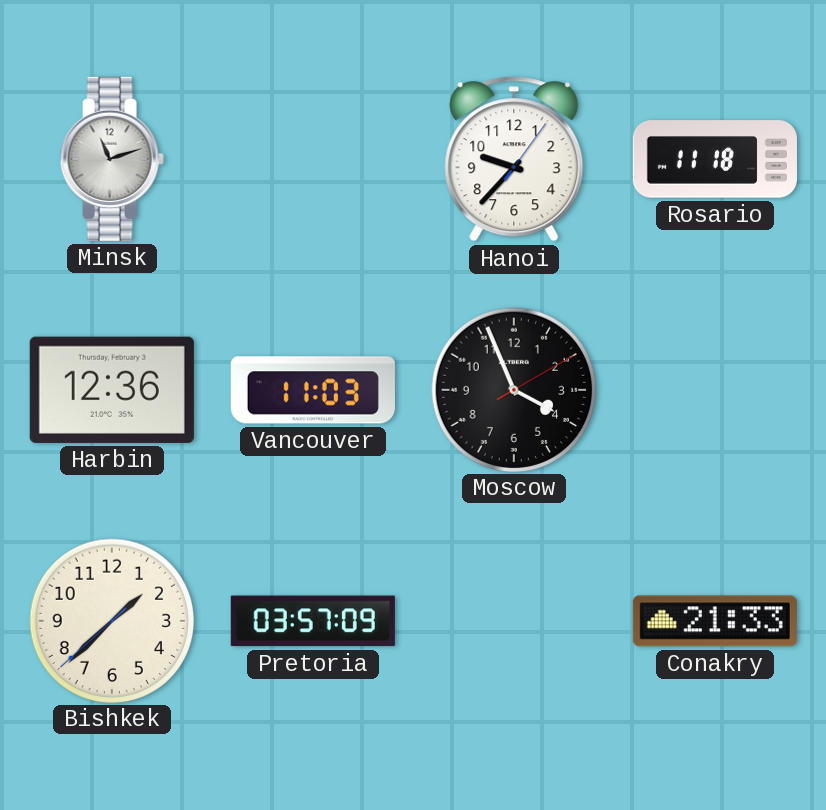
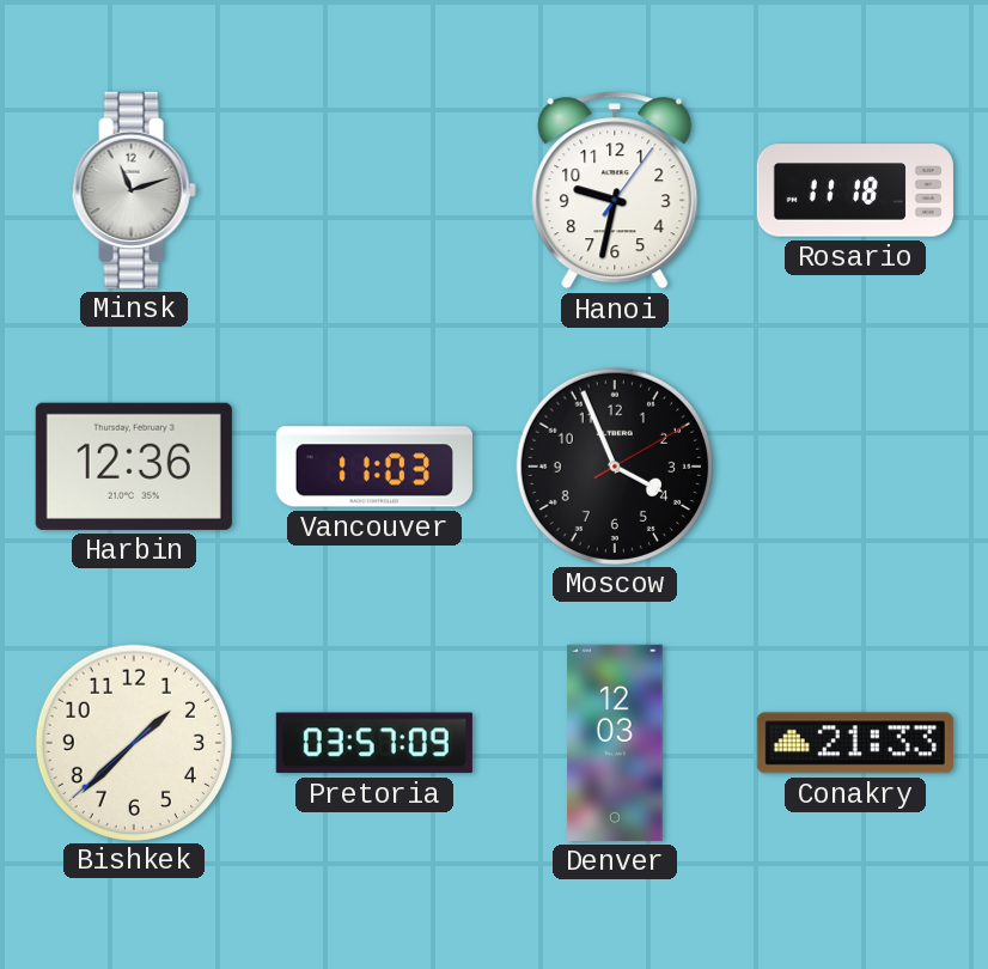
Hanoi: 9:37 -> 9:32 (615, 190)
Denver: none -> 12:03 (615, 743)
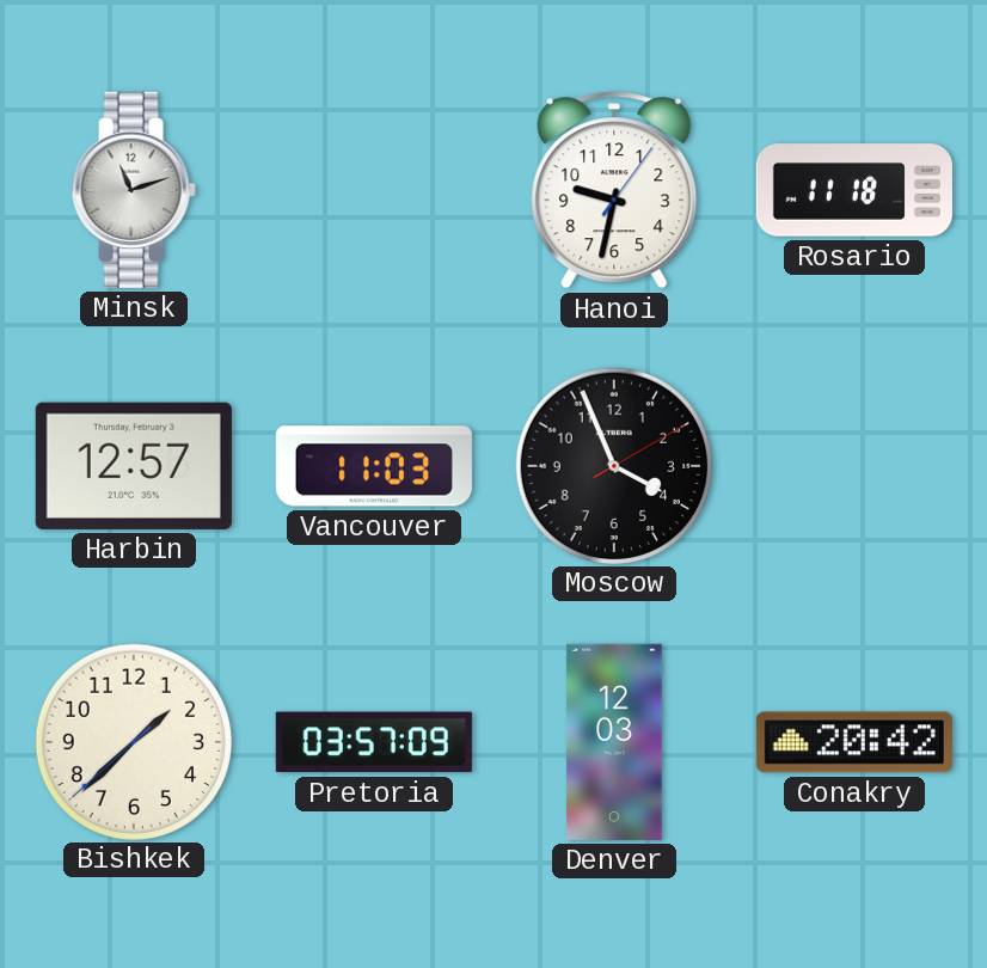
Harbin: 12:36 -> 12:57 (134, 466)
Conakry: 21:33 -> 20:42 (854, 742)
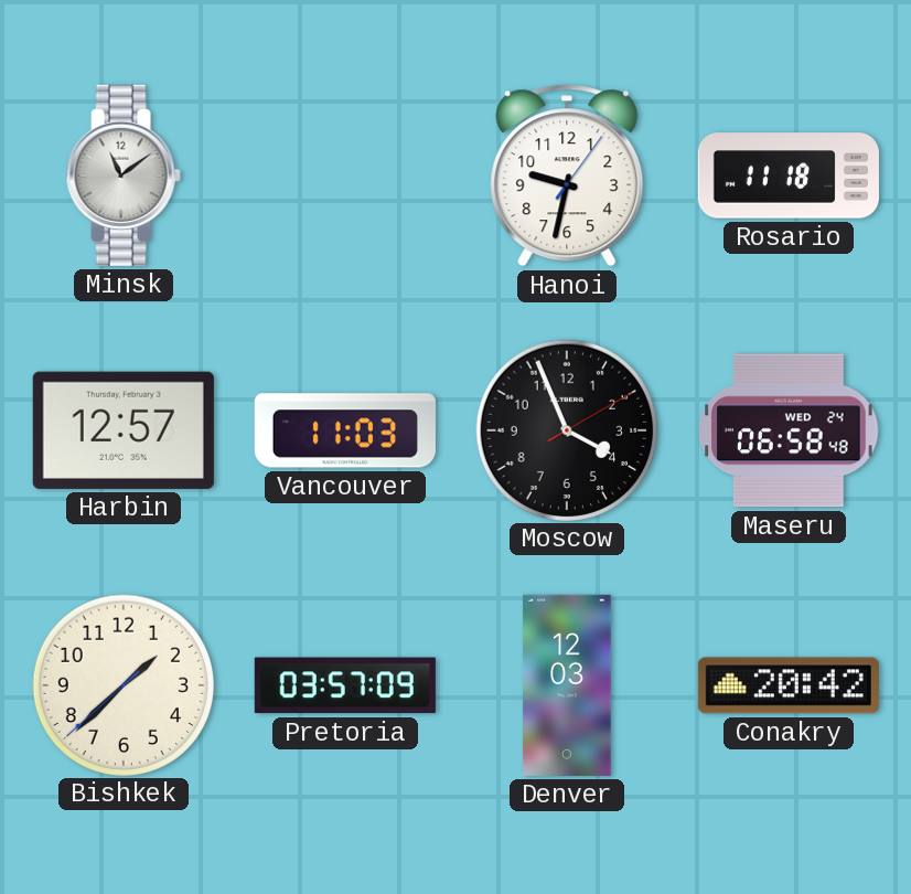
Minsk: 11:12 -> 11:09 (124, 175)
Maseru: none -> 06:58 (789, 430)
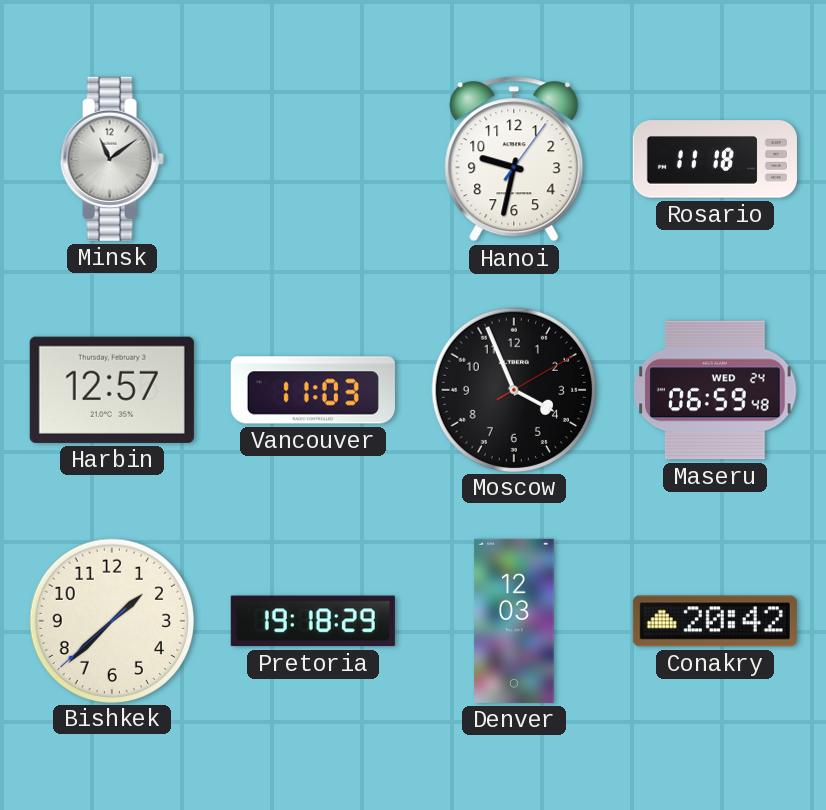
Maseru: 06:58 -> 06:59 (715, 390)
Pretoria: 03:57 -> 19:18 (313, 621)
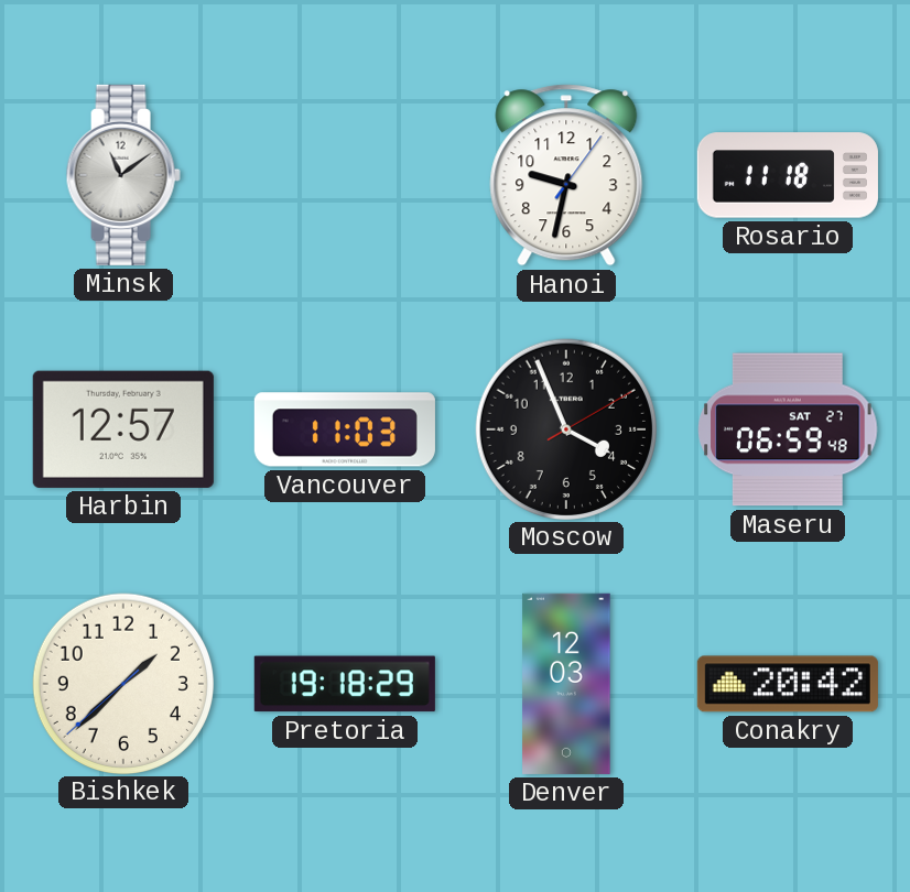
Maseru date: WED 24 -> SAT 27 (788, 429)
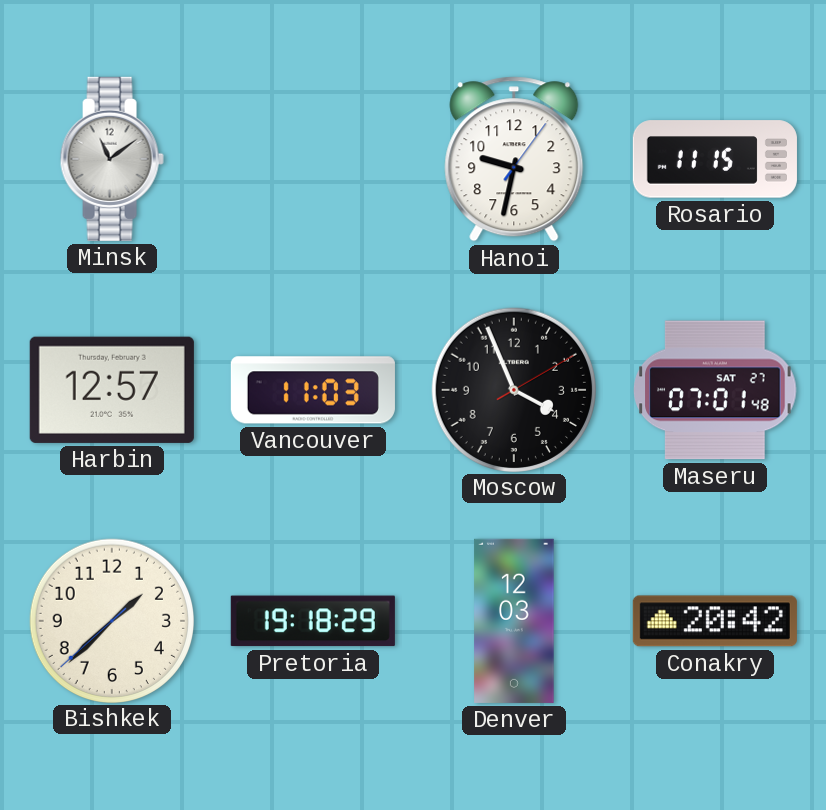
Rosario: 11:18 -> 11:15 (715, 159)
Maseru: 06:59 -> 07:01 (715, 390)
